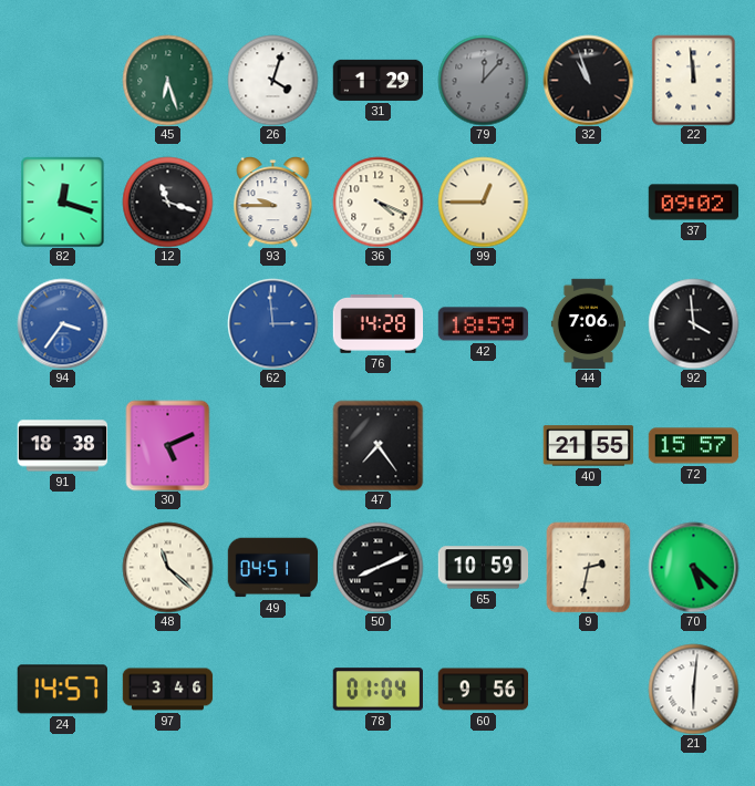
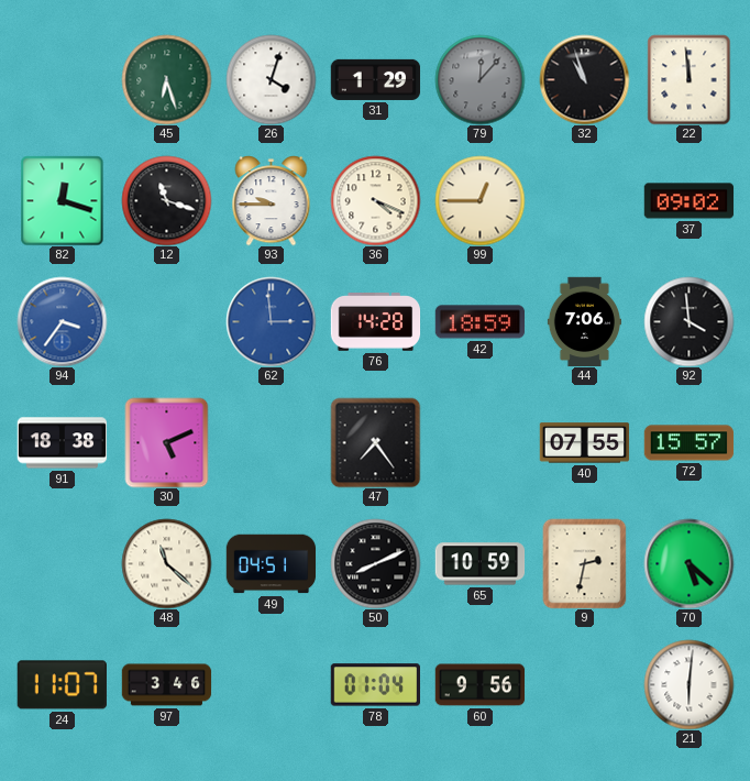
40: 21:55 -> 07:55 (584, 443)
24: 14:57 -> 11:07 (62, 685)
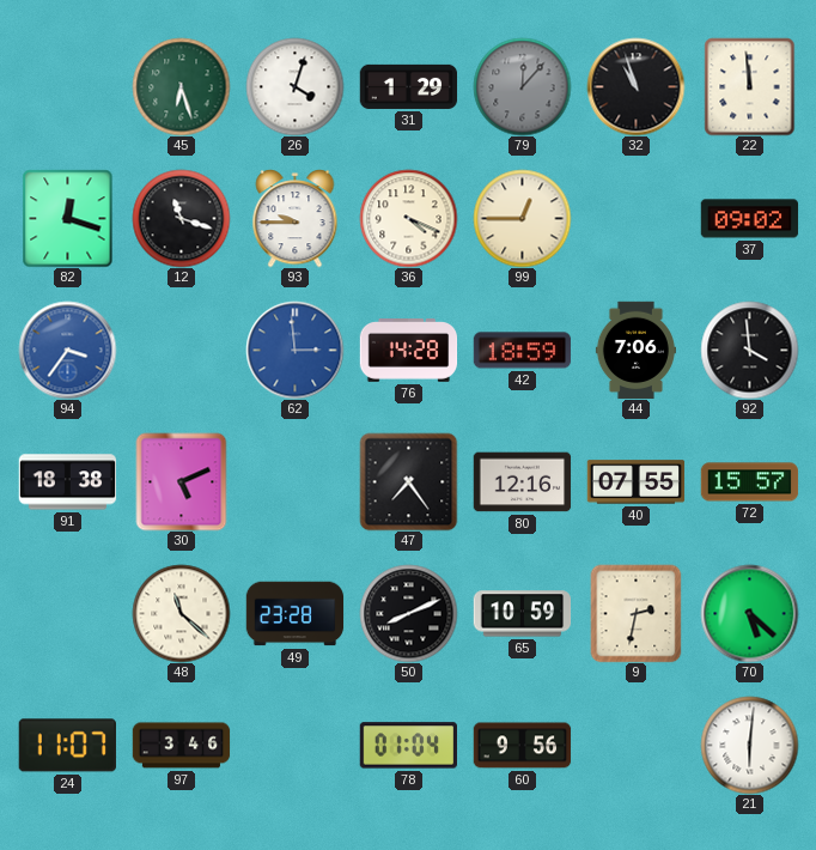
80: none -> 12:16 (522, 482)
49: 04:51 -> 23:28 (294, 614)
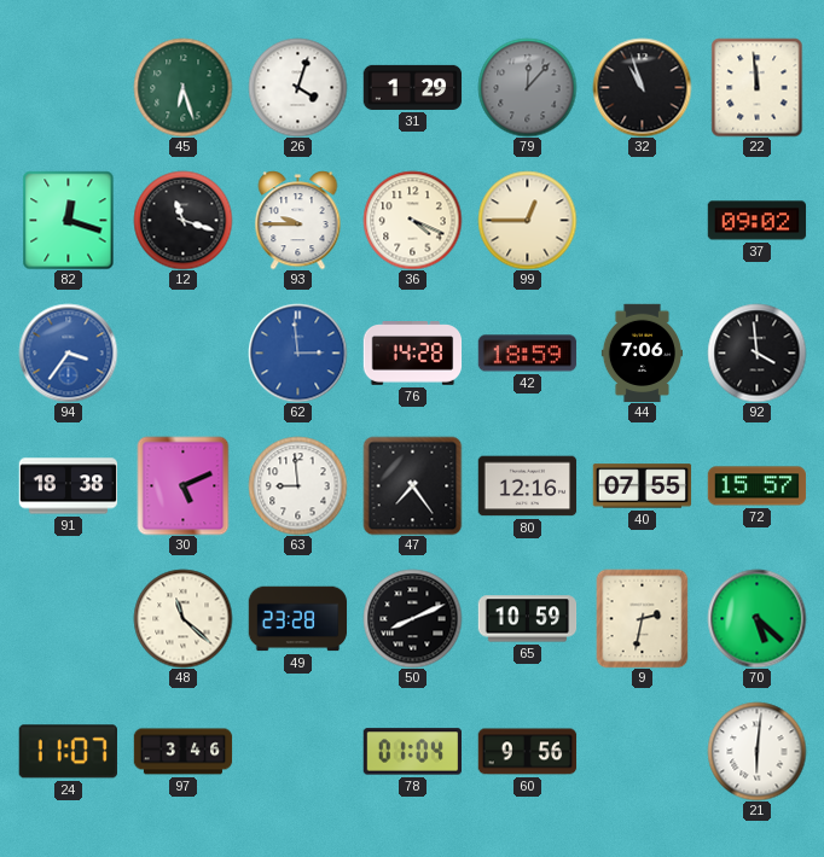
63: none -> 8:59 (297, 485)
